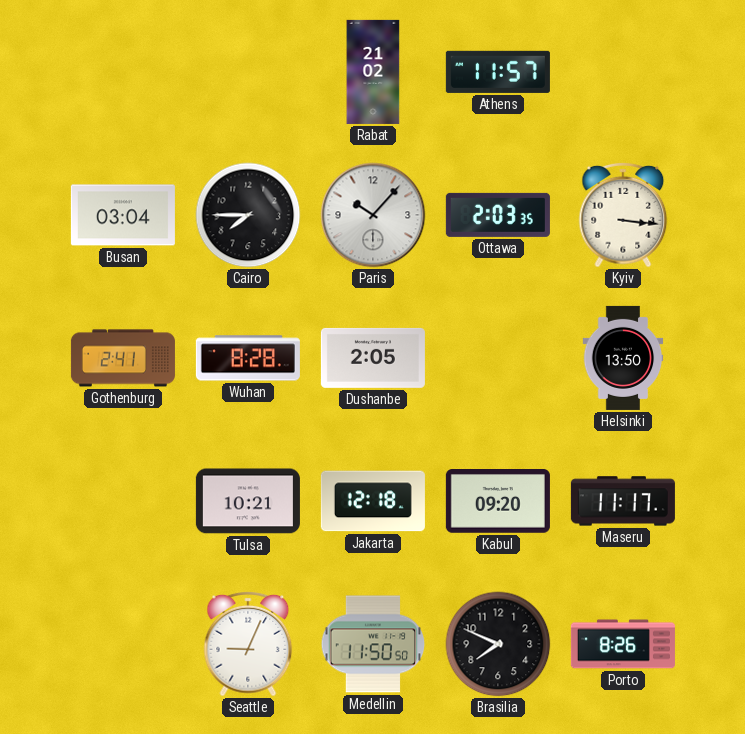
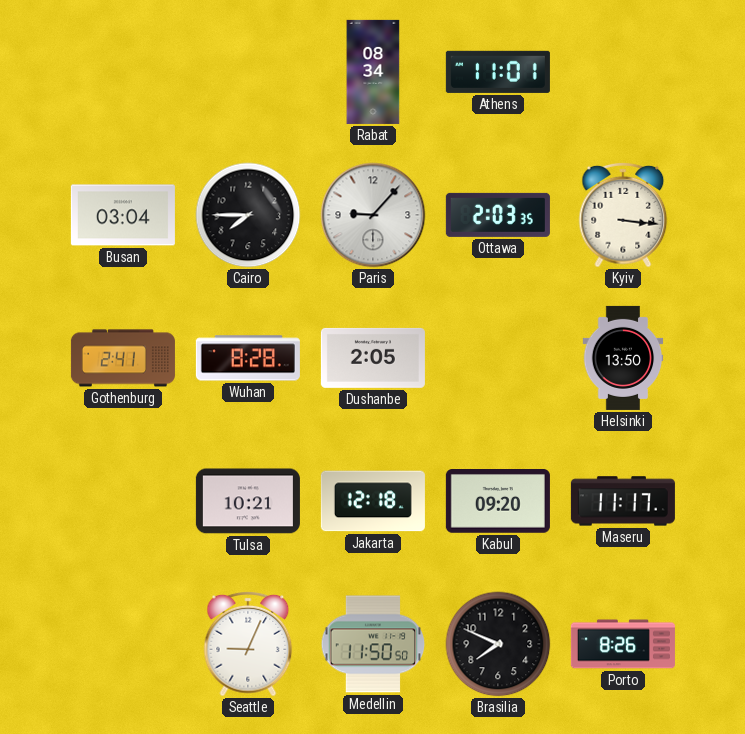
Rabat: 21:02 -> 08:34 (373, 72)
Athens: 11:57 -> 11:01 (498, 72)
Paris: 10:07 -> 9:07 (373, 215)
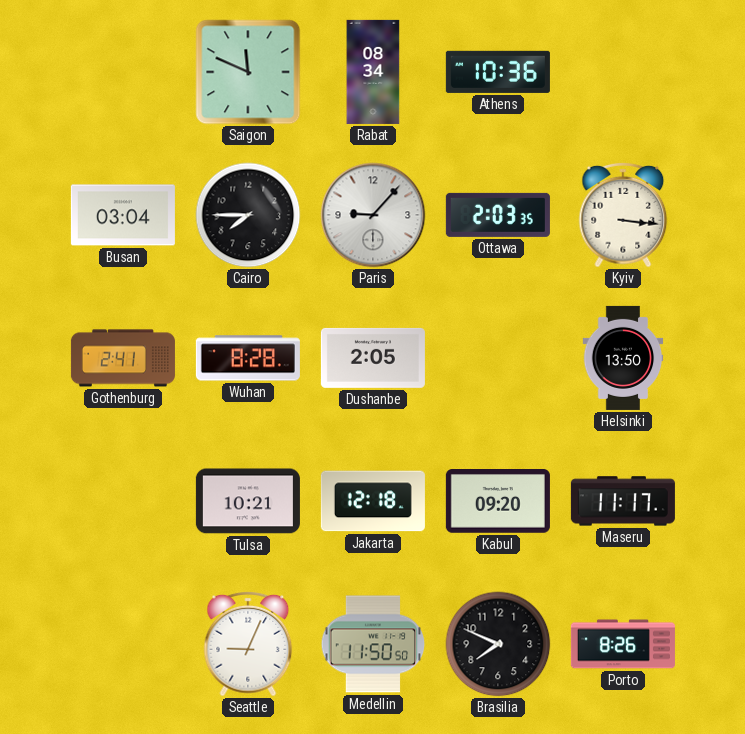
Saigon: none -> 11:49 (248, 72)
Athens: 11:01 -> 10:36 (498, 72)
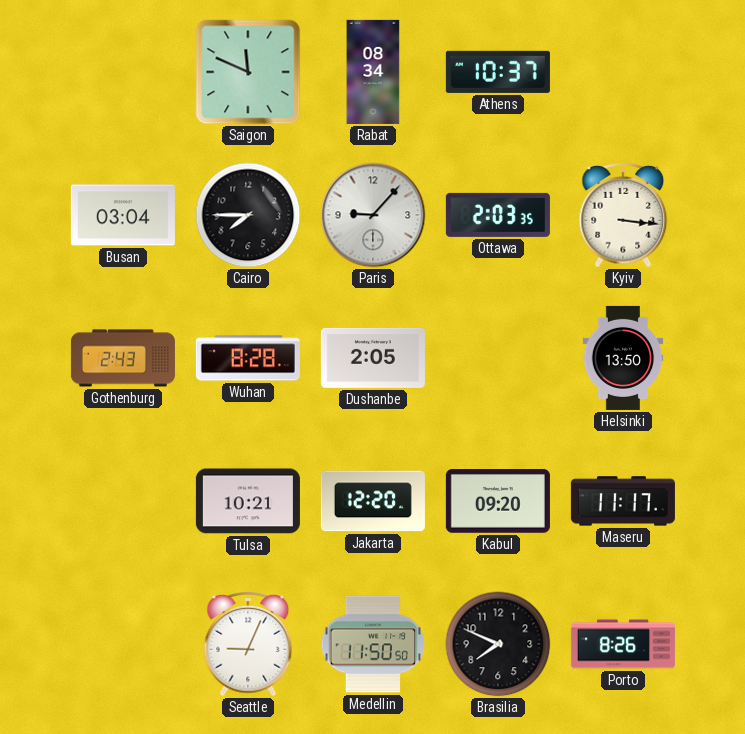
Athens: 10:36 -> 10:37 (498, 72)
Gothenburg: 2:41 -> 2:43 (123, 358)
Jakarta: 12:18 -> 12:20 (373, 501)
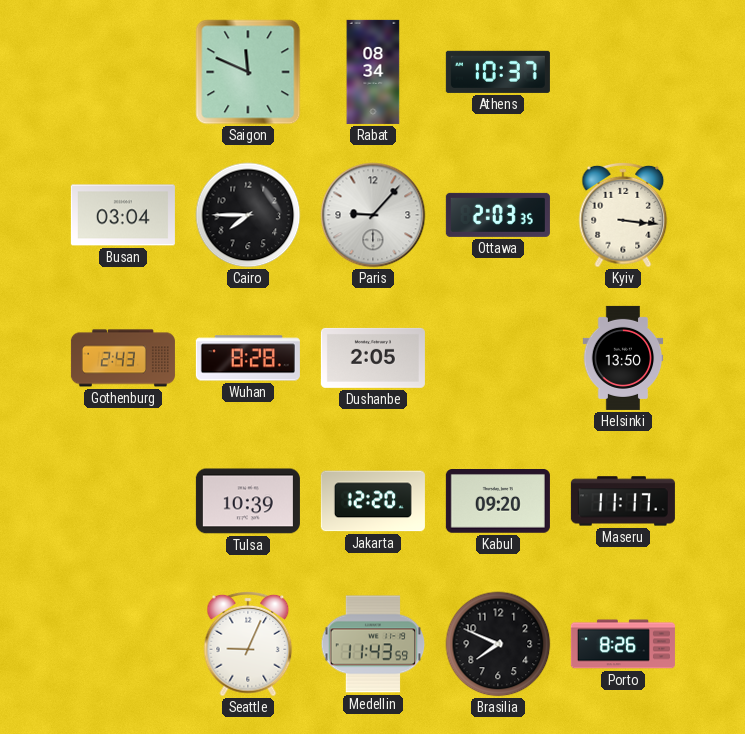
Tulsa: 10:21 -> 10:39 (248, 501)
Medellin: 11:50 -> 11:43 (373, 644)
